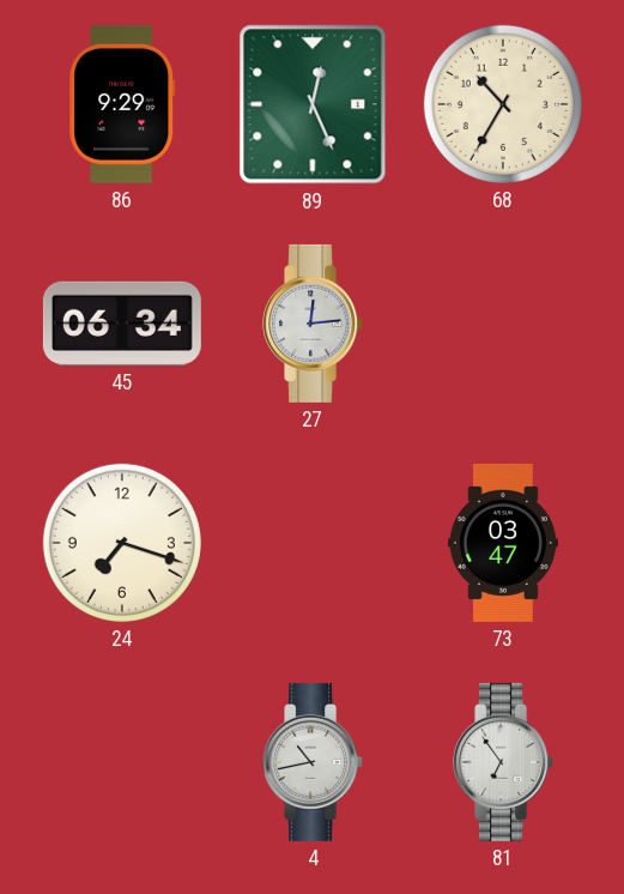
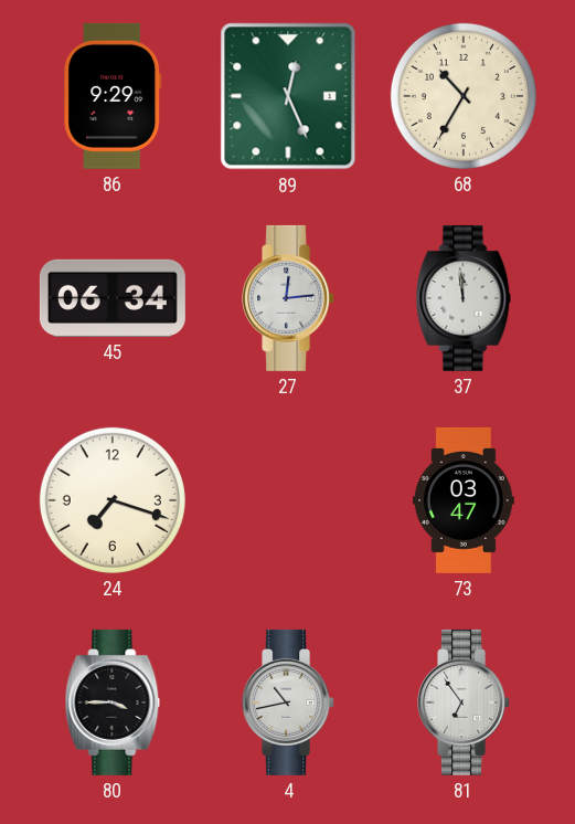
37: none -> 11:59 (464, 298)
80: none -> 3:45 (113, 702)
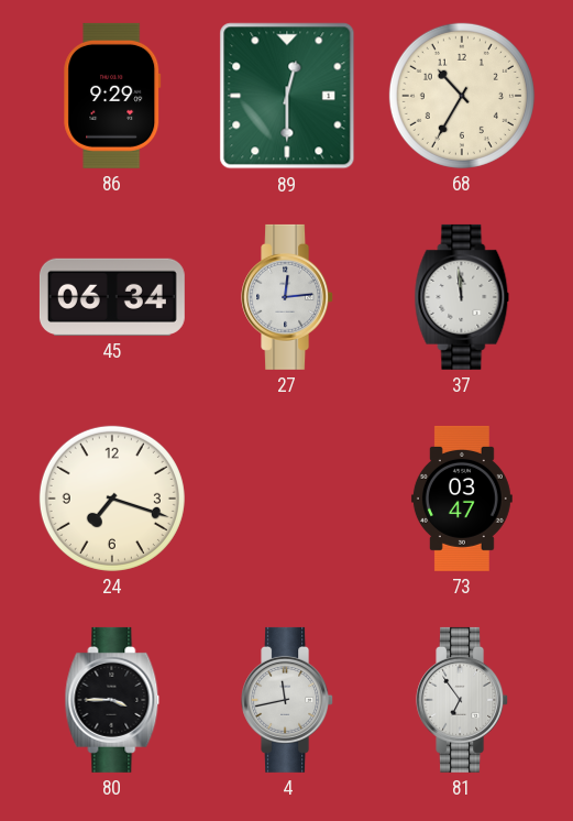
89: 12:26 -> 12:30 (287, 96)
4: 10:43 -> 11:43 (288, 700)
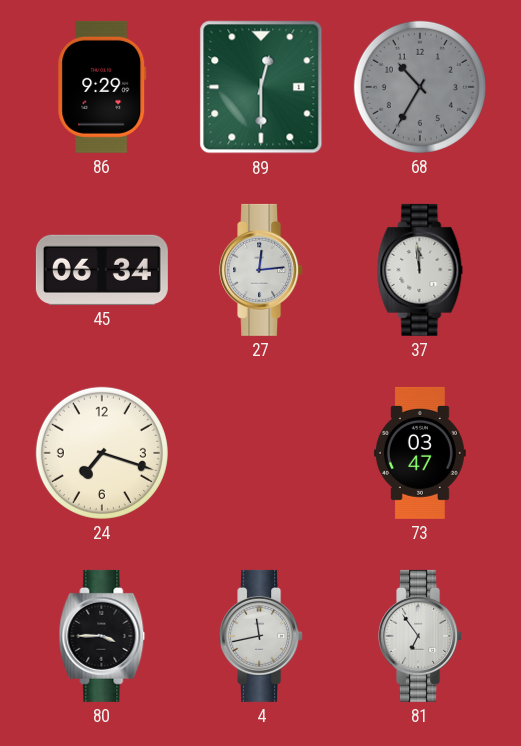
68 dial: cream -> grey (420, 87)
